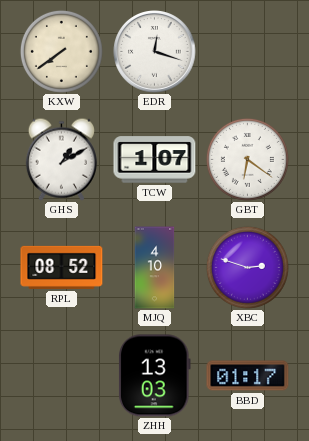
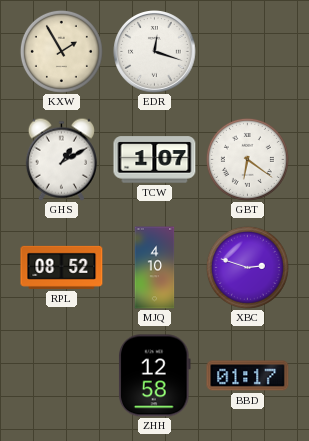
KXW: 7:39 -> 1:55 (61, 51)
ZHH: 13:03 -> 12:58 (155, 376)
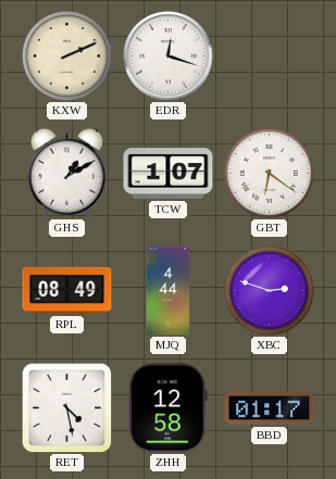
KXW: 1:55 -> 2:11 (66, 55)
RPL: 08:52 -> 08:49 (67, 290)
MJQ: 4:10 -> 4:44 (169, 291)
RET: none -> 4:28 (66, 407)
